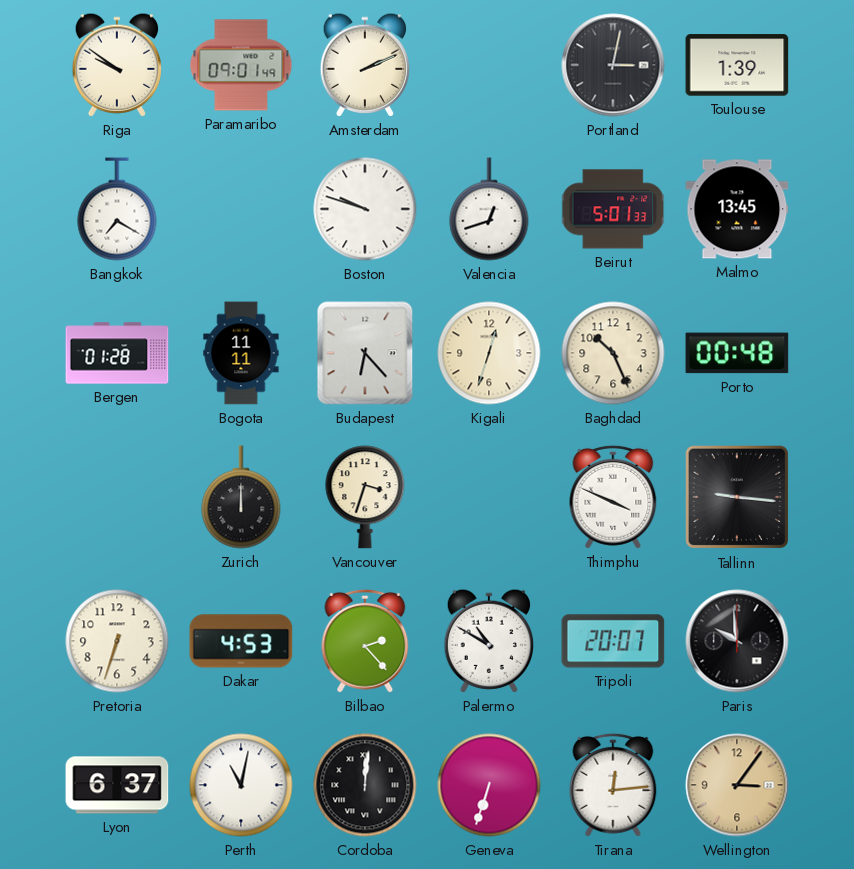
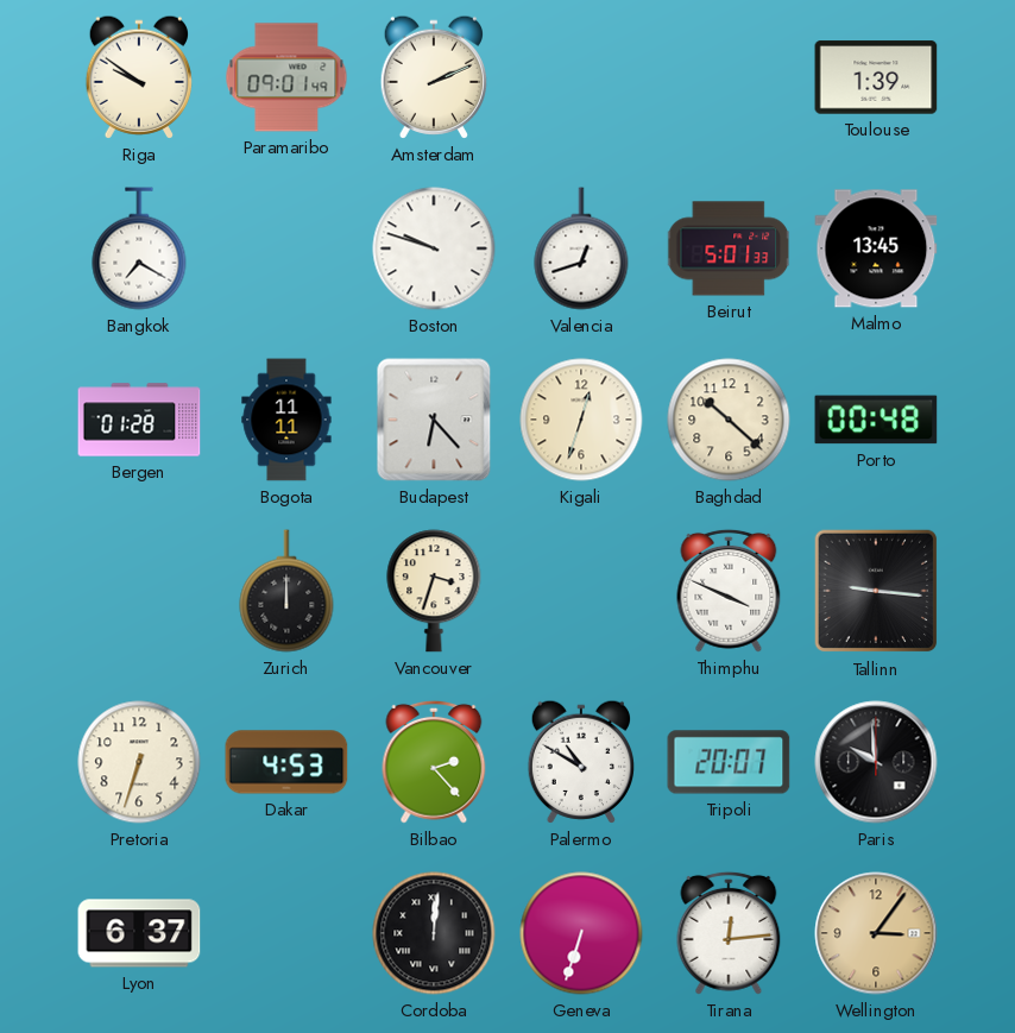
Portland: 3:02 -> none (613, 65)
Baghdad: 10:26 -> 10:22 (729, 420)
Perth: 11:02 -> none (241, 785)
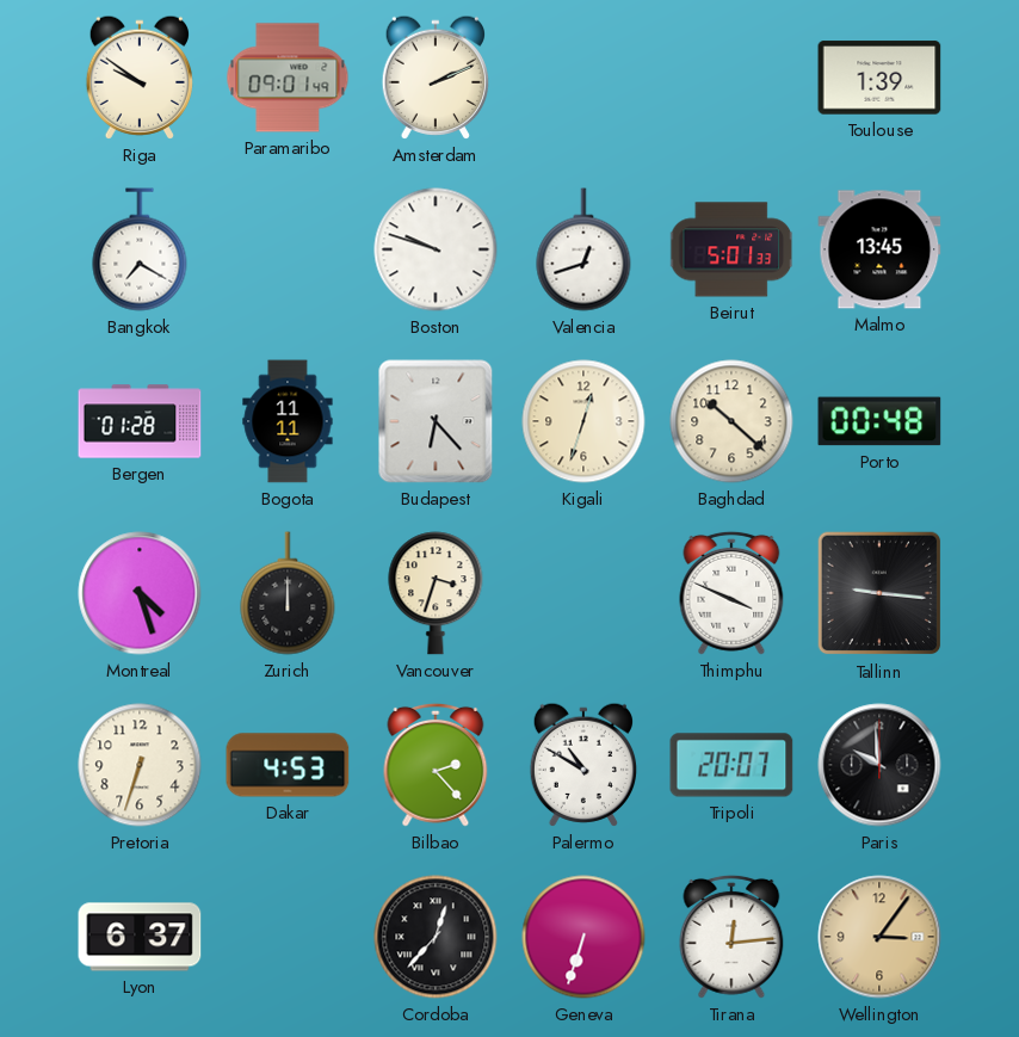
Montreal: none -> 4:27 (140, 593)
Cordoba: 12:01 -> 12:37 (436, 937)
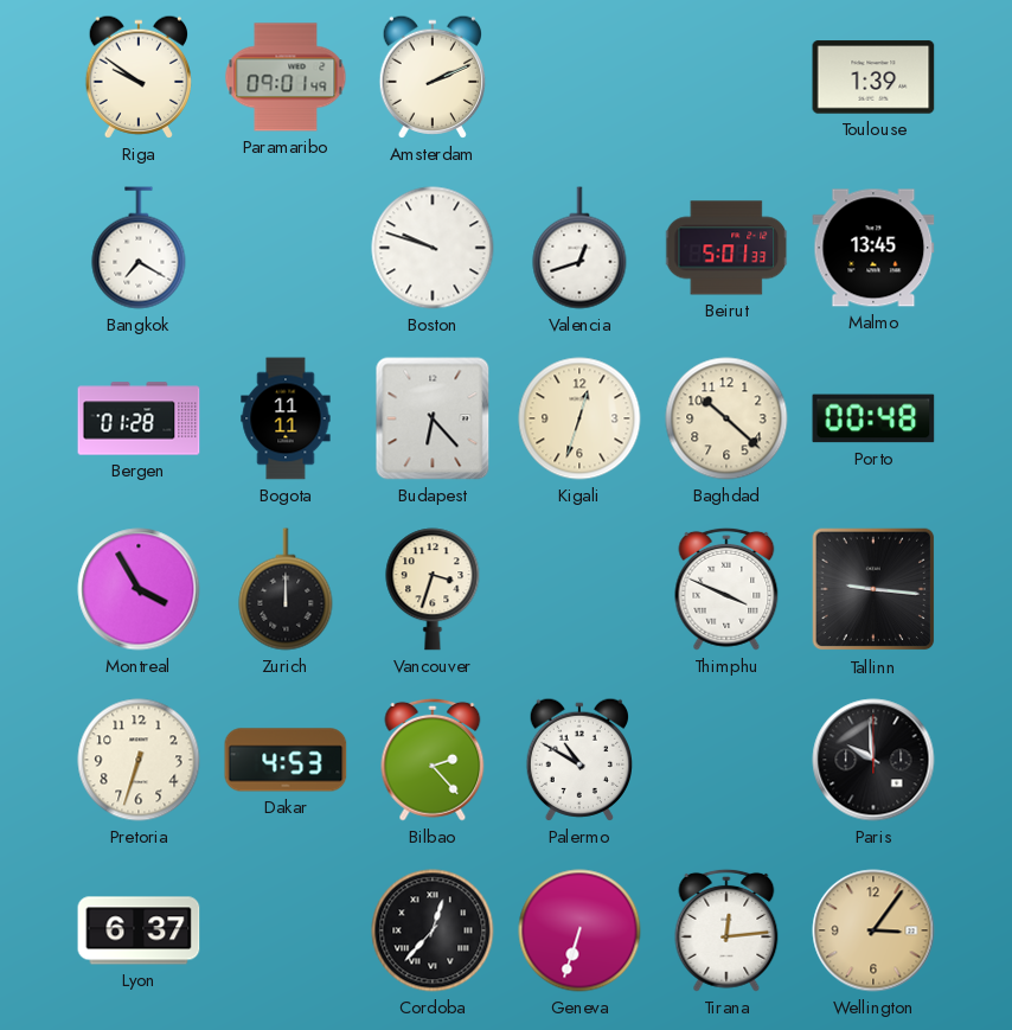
Montreal: 4:27 -> 3:55 (139, 589)
Tripoli: 20:07 -> none (731, 765)
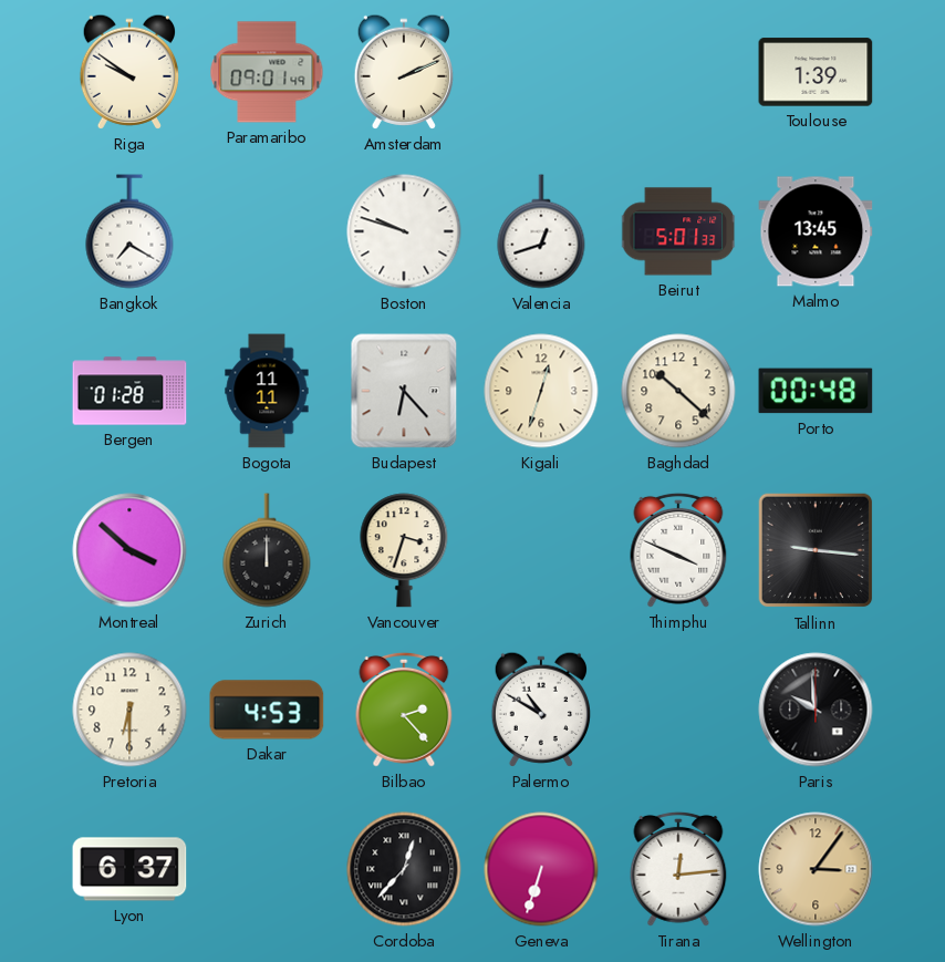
Montreal: 3:55 -> 3:52 (129, 550)
Pretoria: 6:33 -> 6:30 (129, 710)
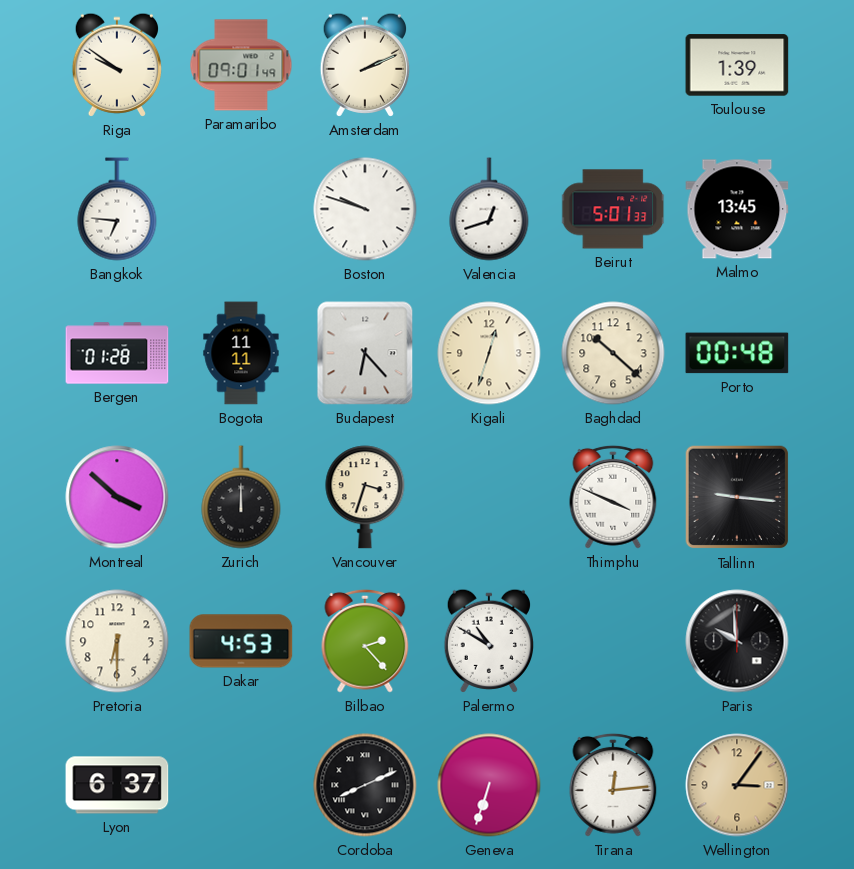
Bangkok: 7:20 -> 6:46 (117, 209)
Cordoba: 12:37 -> 8:11 (365, 785)
